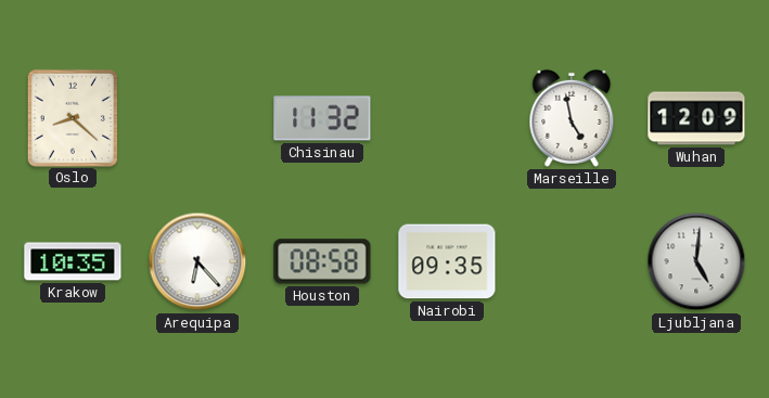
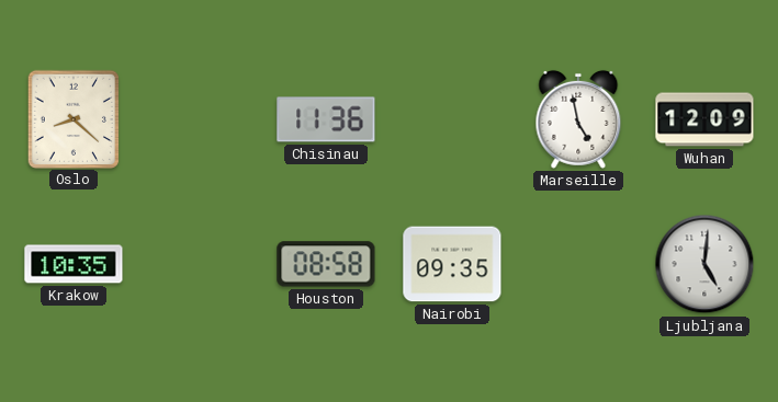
Chisinau: 11:32 -> 11:36 (326, 119)
Arequipa: 6:23 -> none (197, 261)
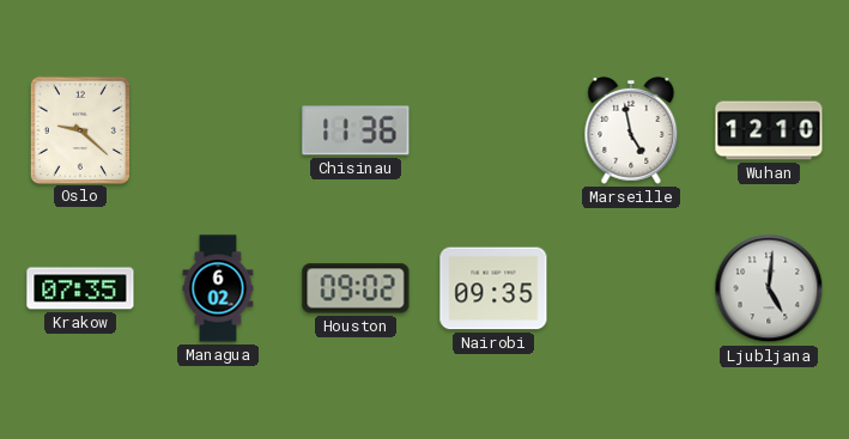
Oslo: 8:22 -> 9:22 (79, 129)
Wuhan: 12:09 -> 12:10 (769, 130)
Krakow: 10:35 -> 07:35 (80, 288)
Managua: none -> 6:02 (218, 288)
Houston: 08:58 -> 09:02 (356, 288)
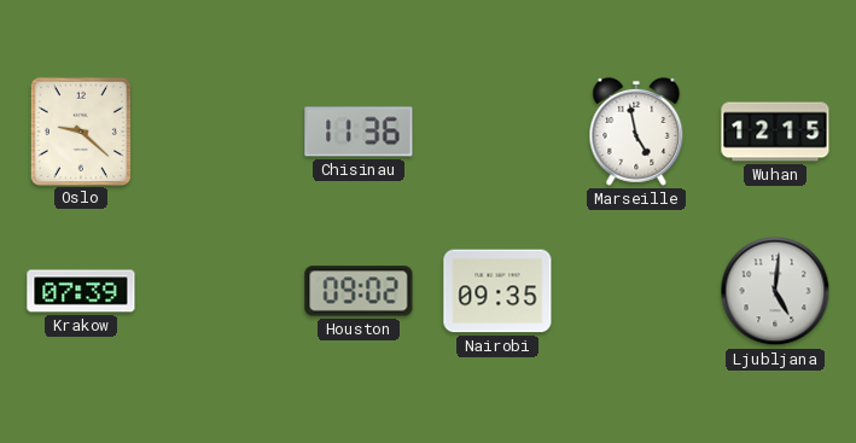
Wuhan: 12:10 -> 12:15 (775, 132)
Krakow: 07:35 -> 07:39 (81, 291)
Managua: 6:02 -> none (218, 288)
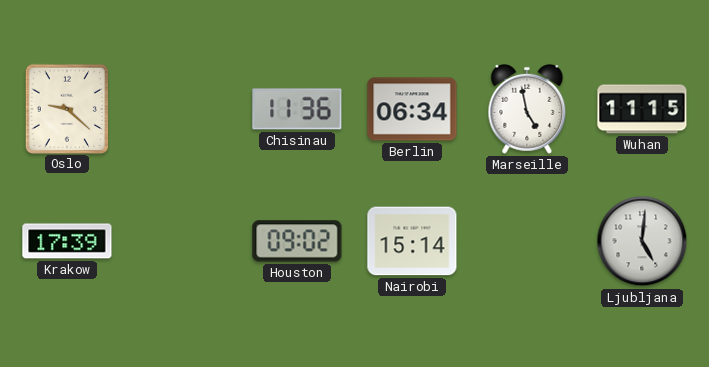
Berlin: none -> 06:34 (412, 109)
Wuhan: 12:15 -> 11:15 (642, 109)
Krakow: 07:39 -> 17:39 (67, 241)
Nairobi: 09:35 -> 15:14 (412, 241)
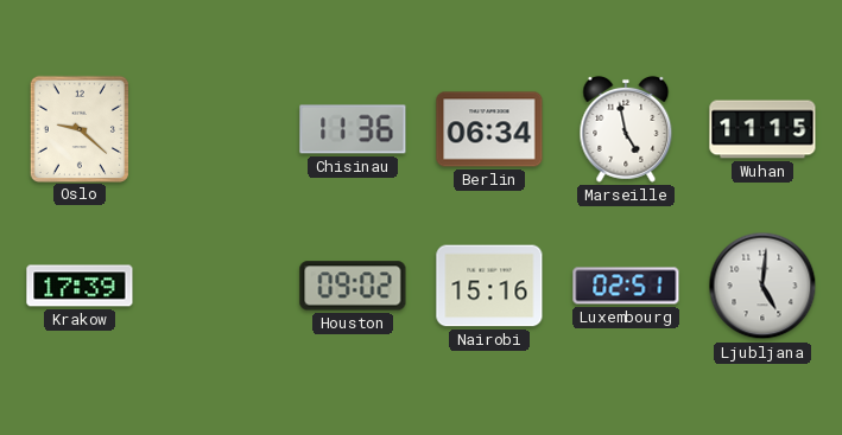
Nairobi: 15:14 -> 15:16 (489, 286)
Luxembourg: none -> 02:51 (626, 286)
